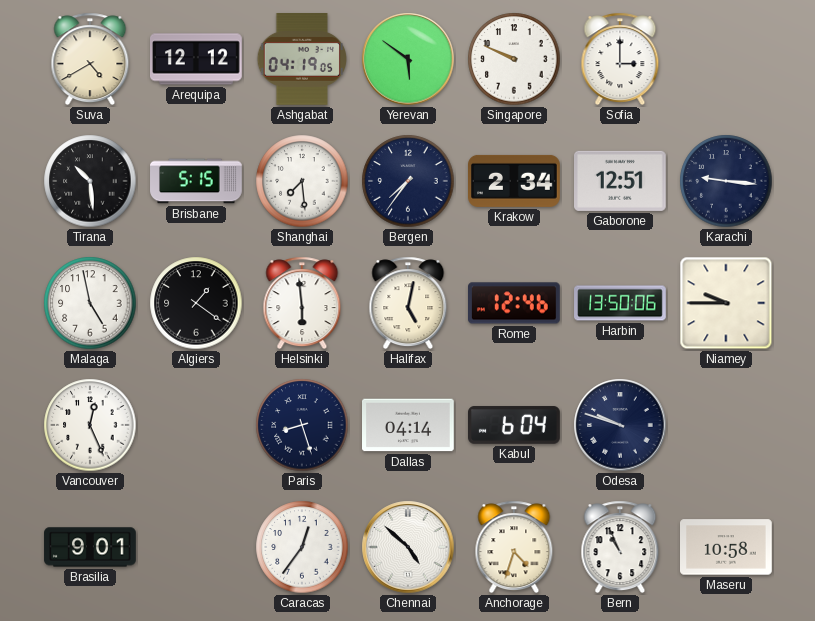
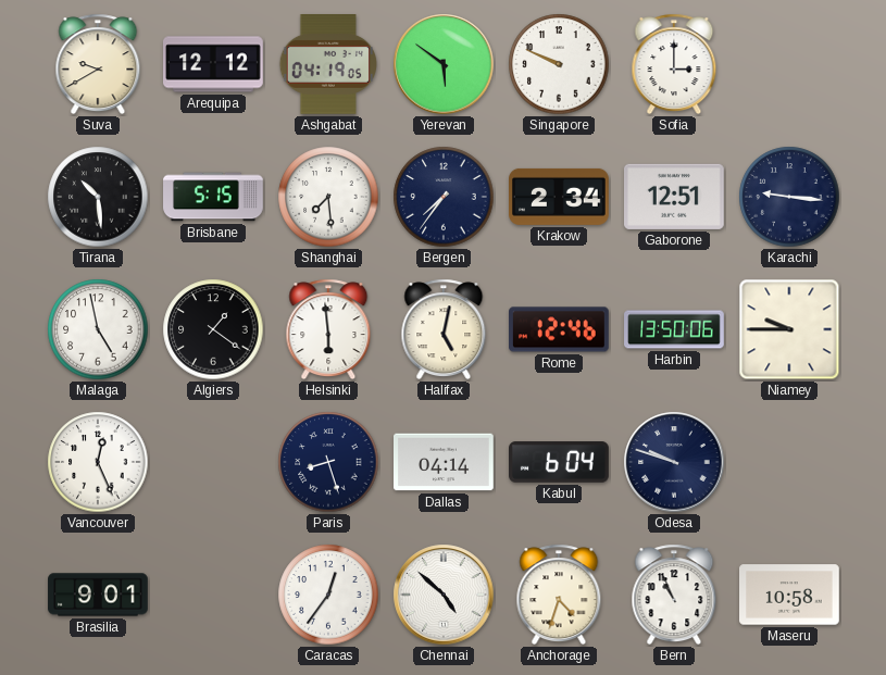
Suva: 4:40 -> 9:40 (98, 64)
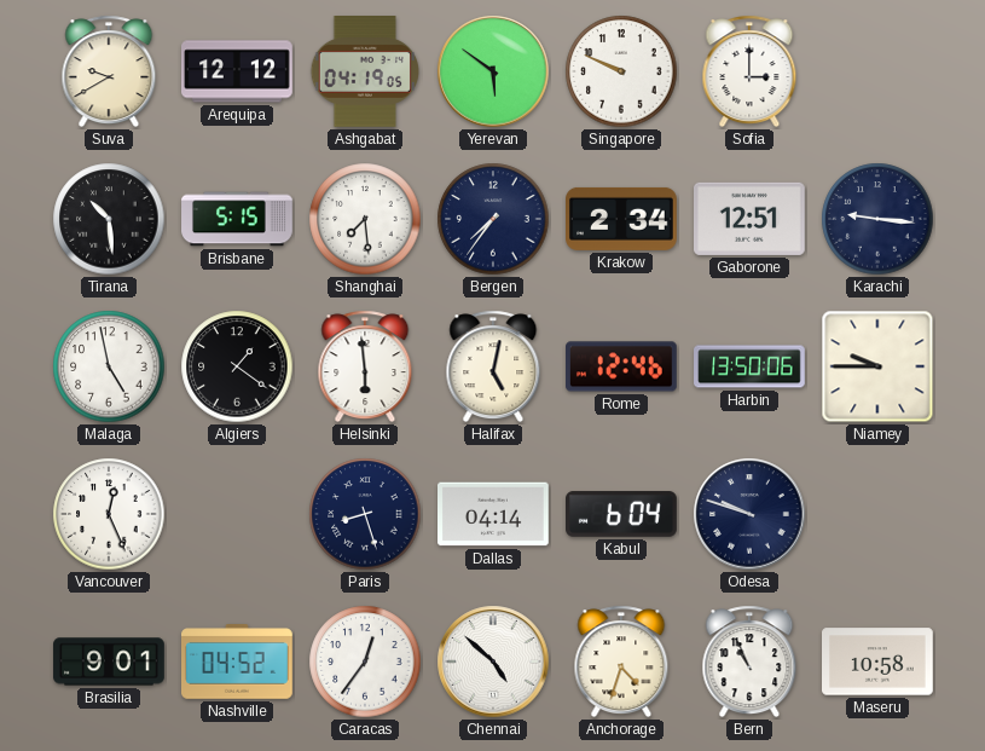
Nashville: none -> 04:52 (238, 662)
